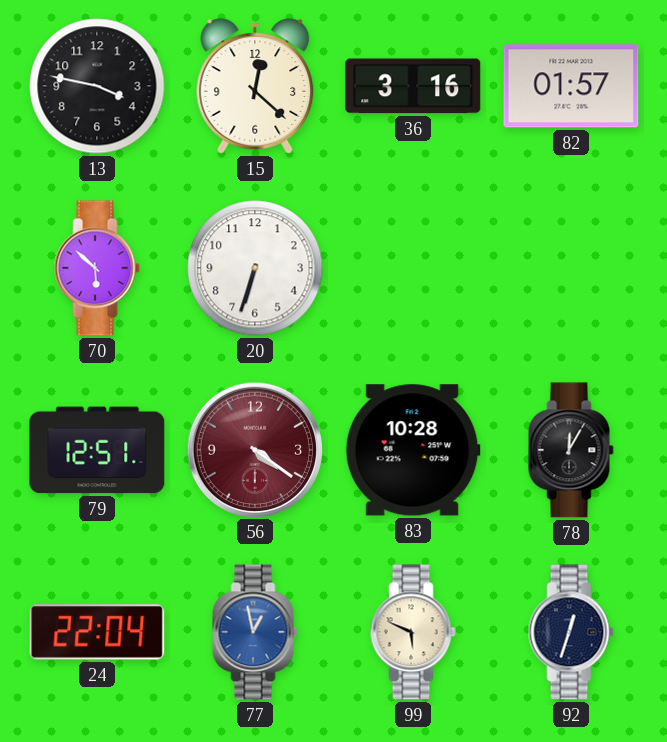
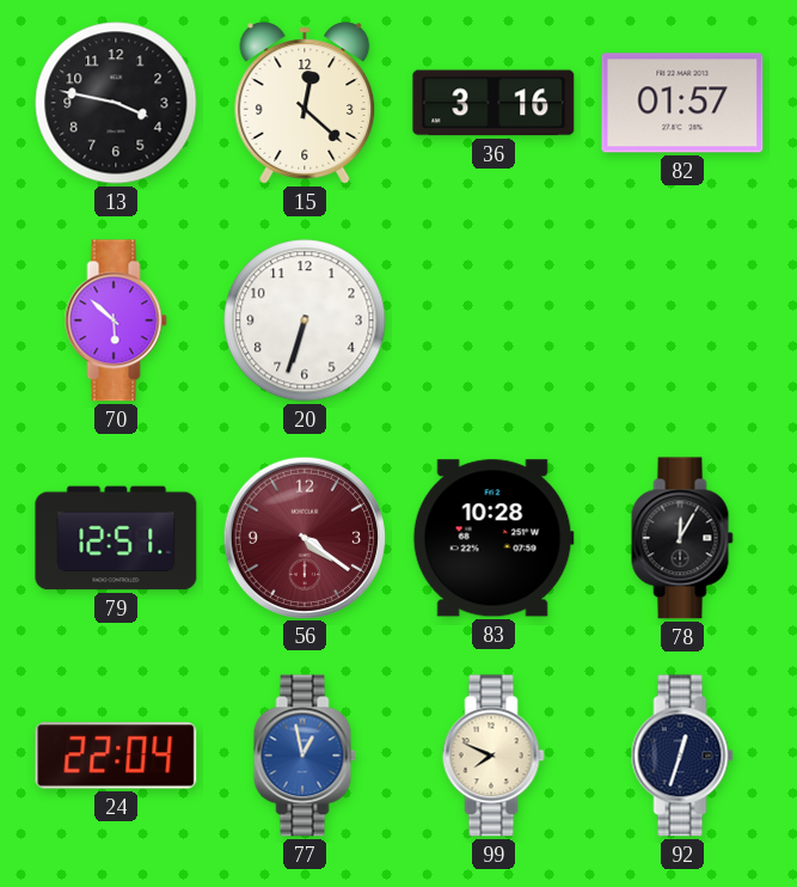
99: 5:49 -> 7:49 (493, 756)
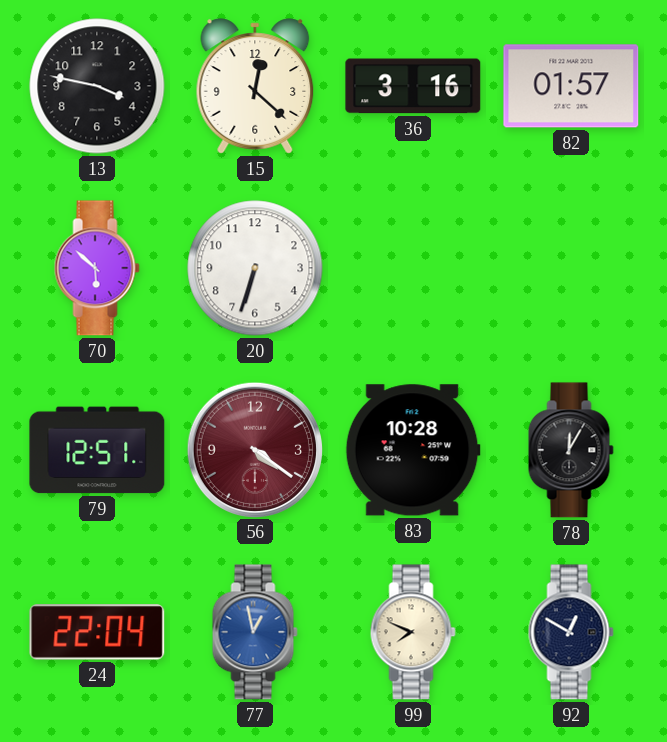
92: 12:33 -> 12:50 (571, 632)
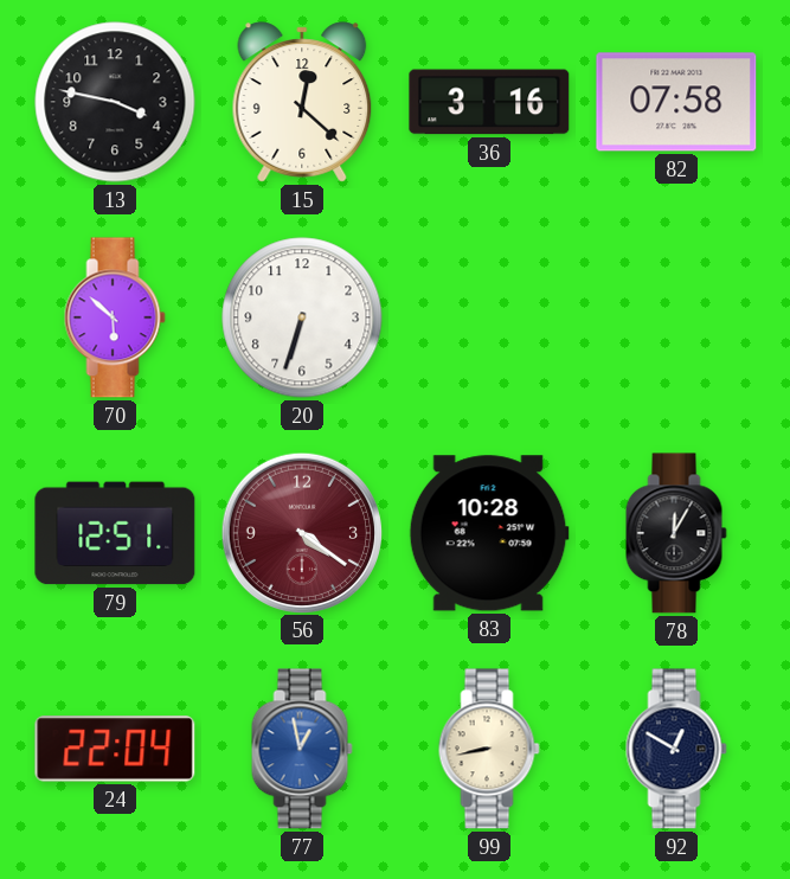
82: 01:57 -> 07:58 (676, 102)
99: 7:49 -> 8:43 (489, 749)
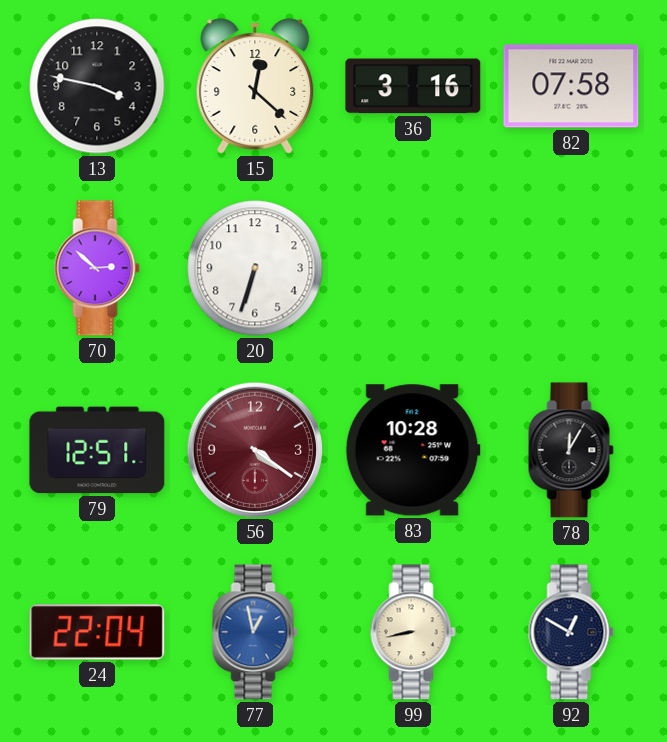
70: 5:52 -> 2:52 (97, 268)
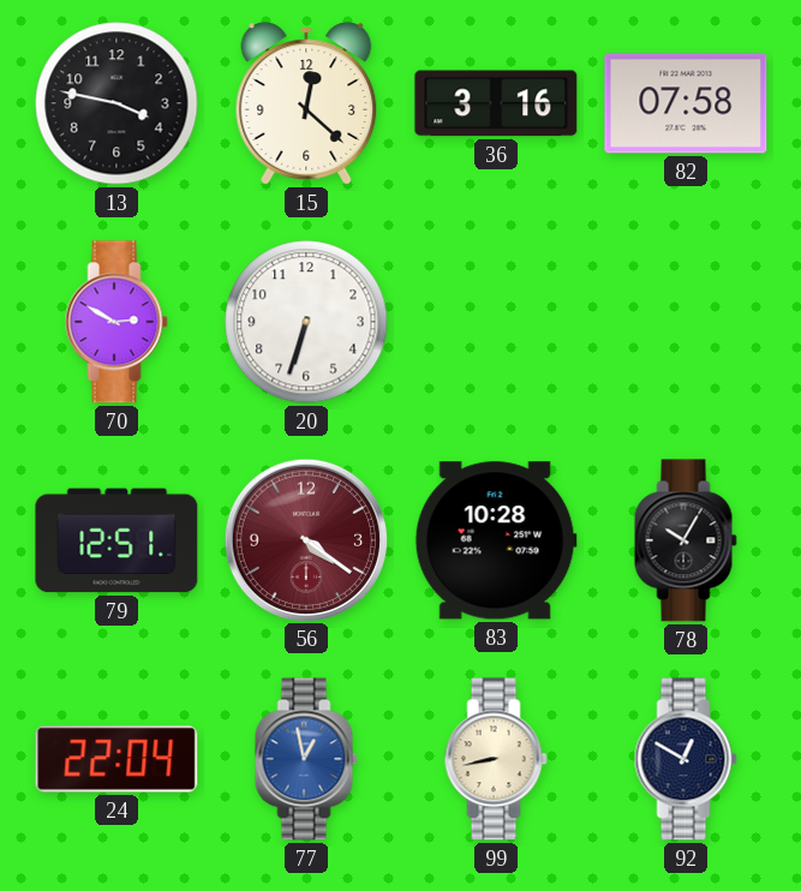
70: 2:52 -> 2:50 (116, 322)
78: 12:05 -> 10:05 (686, 540)
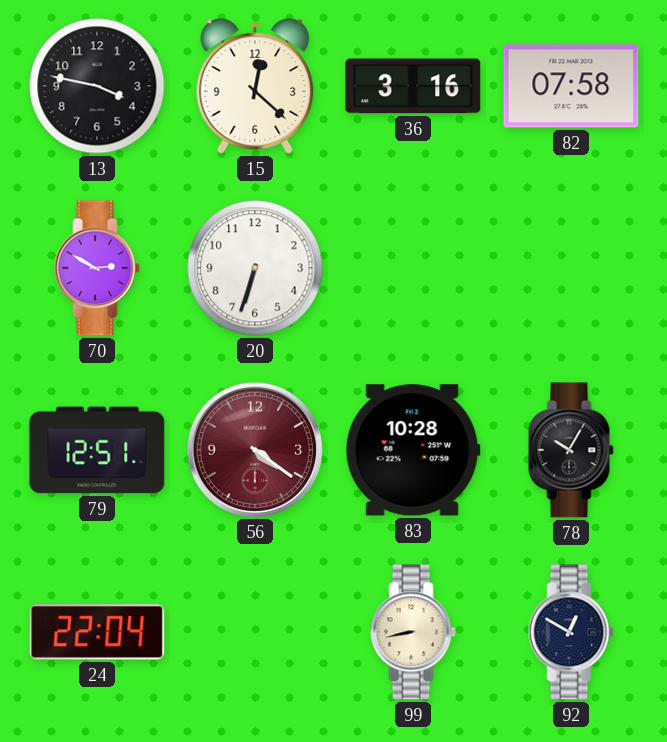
77: 12:58 -> none (306, 759)
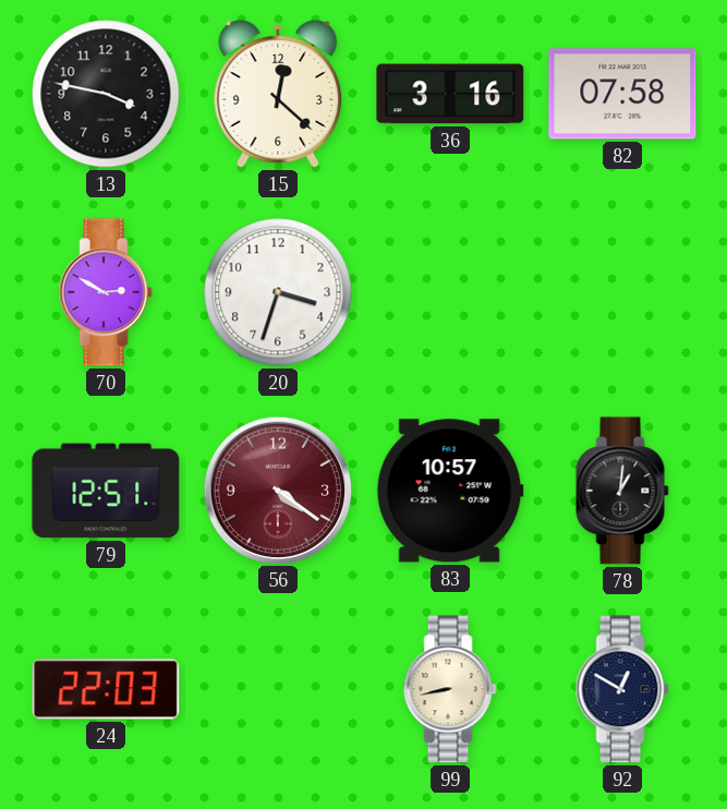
20: 6:33 -> 3:33 (278, 292)
83: 10:28 -> 10:57 (450, 491)
78: 10:05 -> 1:01 (622, 491)
24: 22:04 -> 22:03 (106, 689)
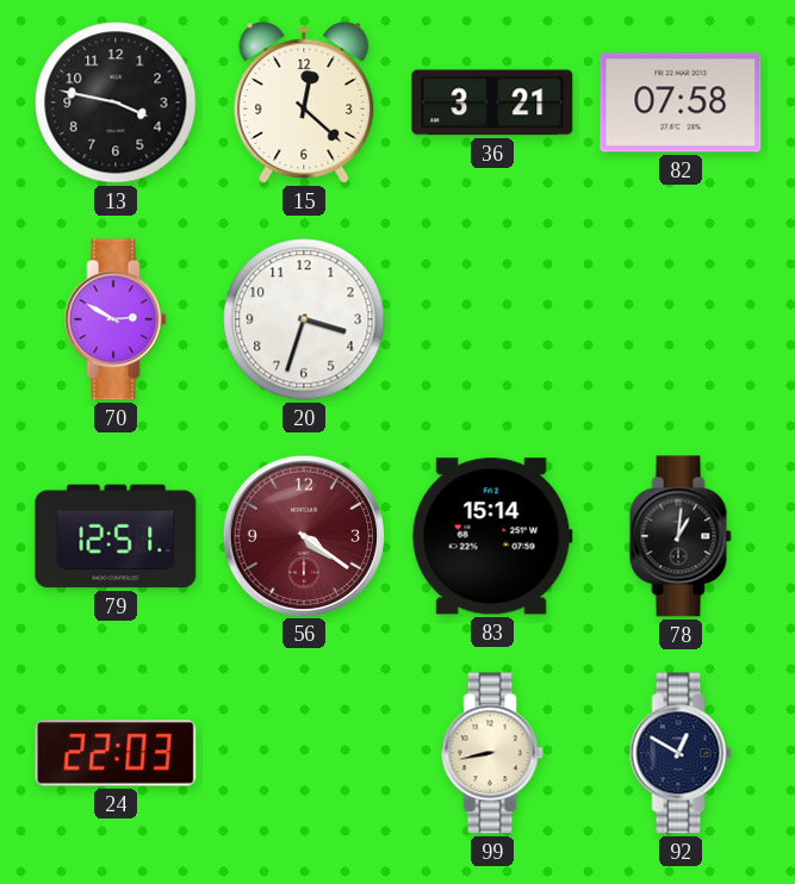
36: 3:16 -> 3:21 (492, 102)
83: 10:57 -> 15:14 (492, 536)
